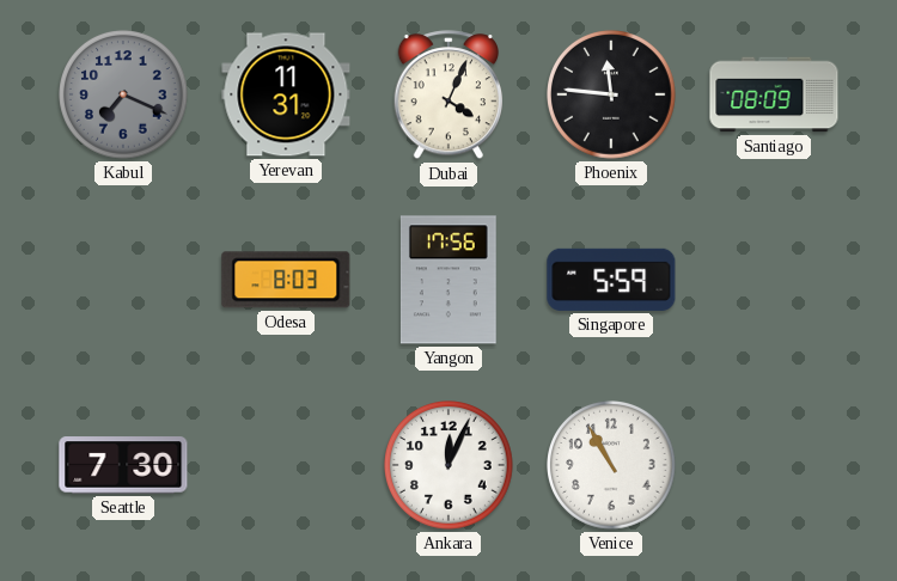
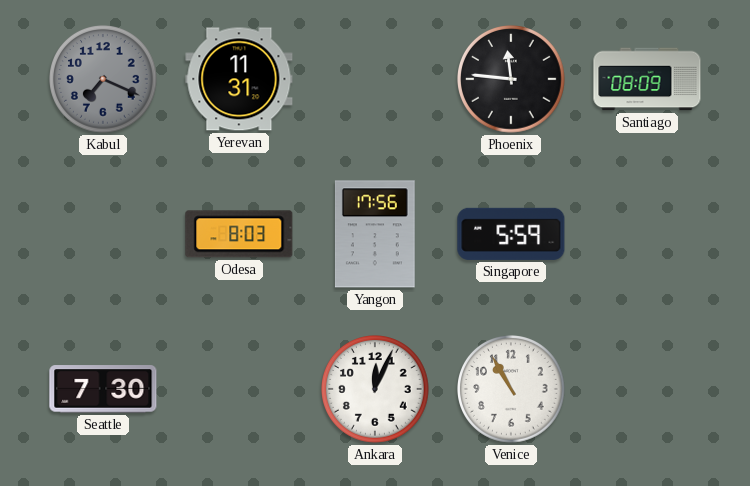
Dubai: 4:04 -> none (447, 96)
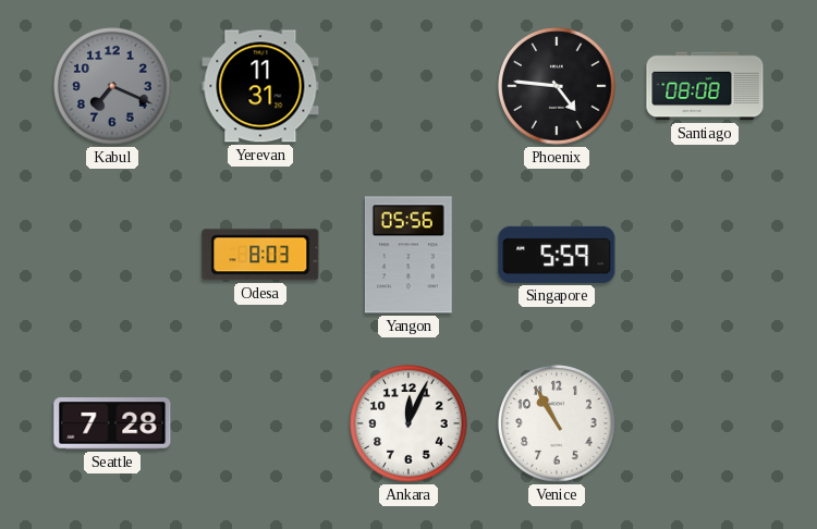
Phoenix: 11:46 -> 4:46 (558, 87)
Santiago: 08:09 -> 08:08 (705, 86)
Yangon: 17:56 -> 05:56 (408, 255)
Seattle: 7:30 -> 7:28 (112, 423)
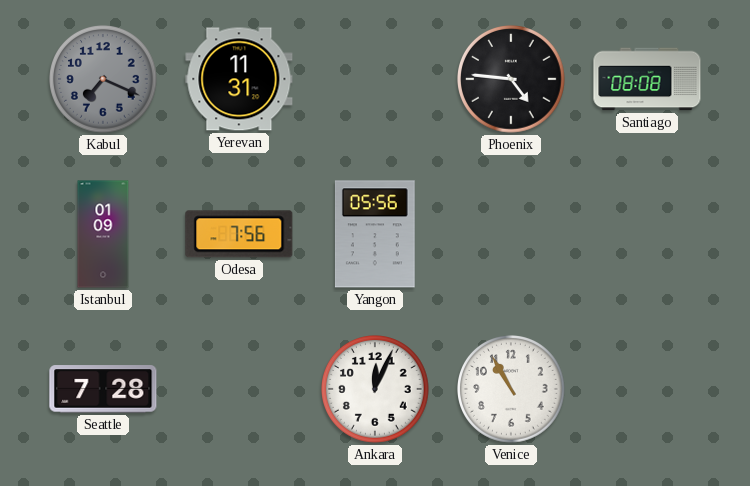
Istanbul: none -> 01:09 (103, 234)
Odesa: 8:03 -> 7:56 (239, 234)
Singapore: 5:59 -> none (557, 255)
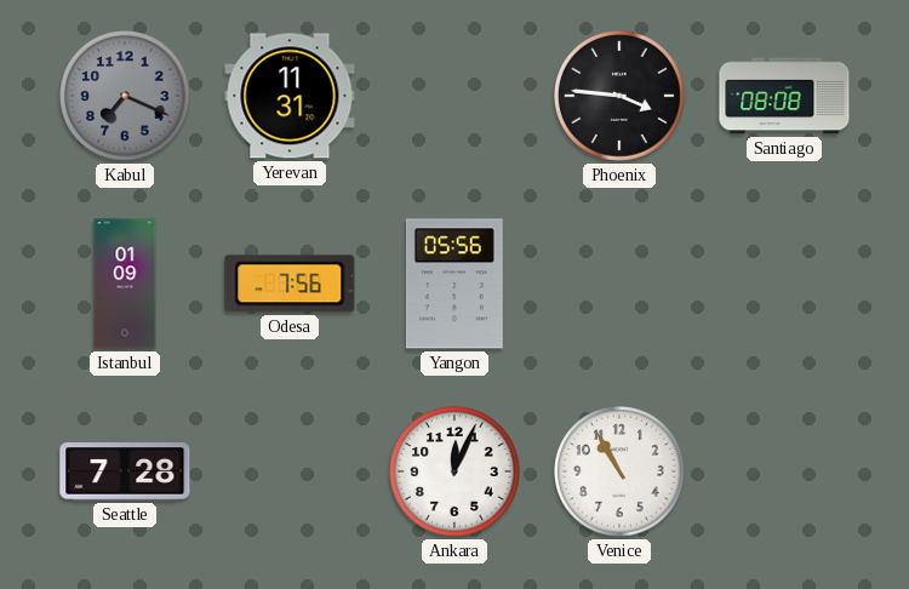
Phoenix: 4:46 -> 3:46 (621, 97)
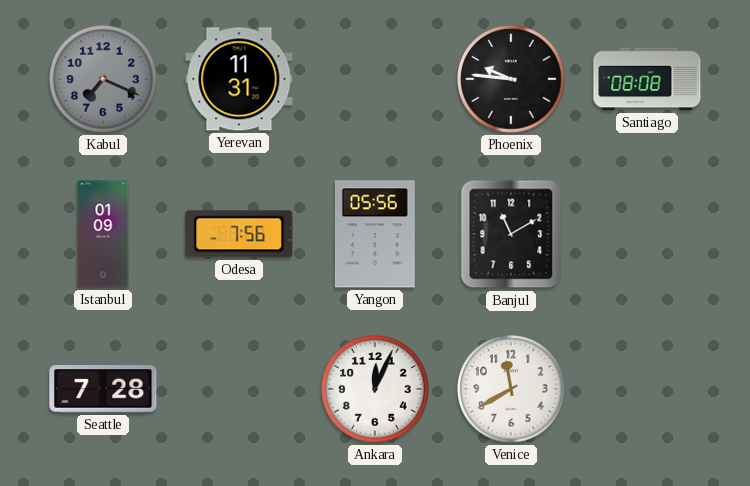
Phoenix: 3:46 -> 9:46 (512, 80)
Banjul: none -> 11:10 (511, 234)
Venice: 10:55 -> 11:40 (512, 390)
